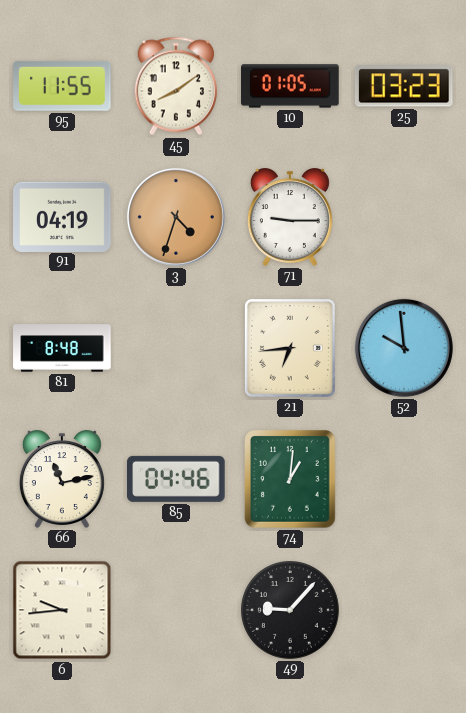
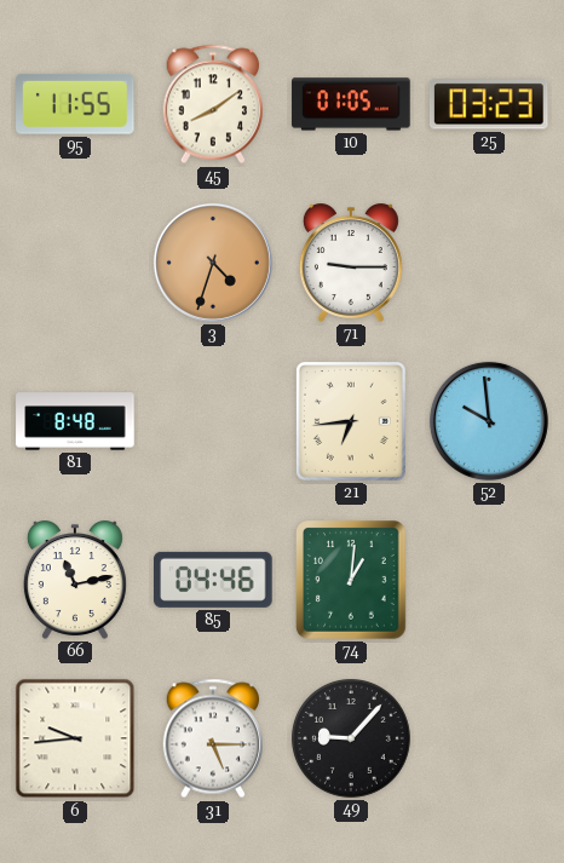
91: 04:19 -> none (62, 216)
31: none -> 5:15 (213, 738)
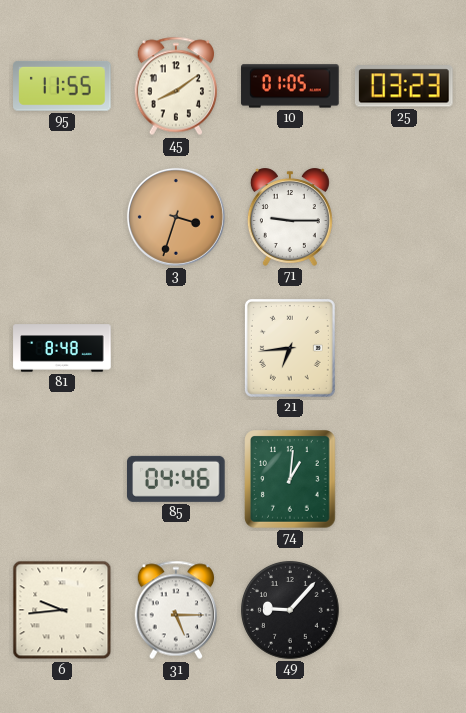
3: 4:33 -> 3:33 (176, 217)
52: 9:59 -> none (489, 421)
66: 11:13 -> none (75, 580)
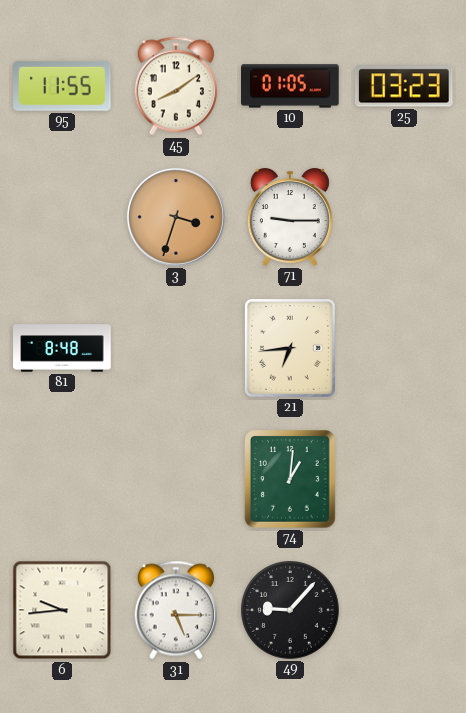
85: 04:46 -> none (177, 479)
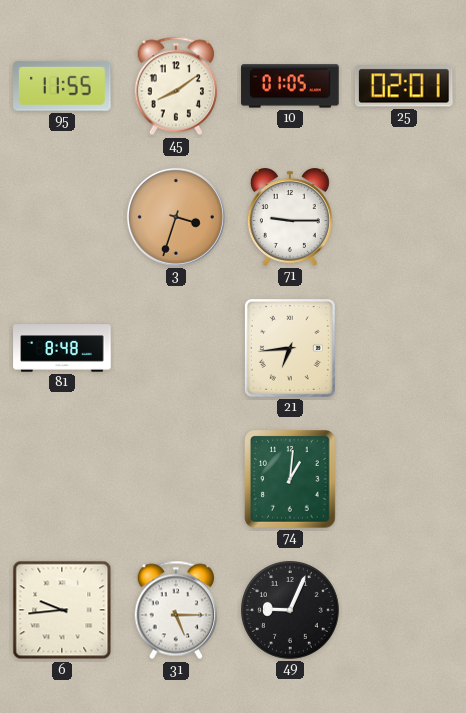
25: 03:23 -> 02:01 (404, 86)
49: 9:07 -> 9:04 (291, 611)
